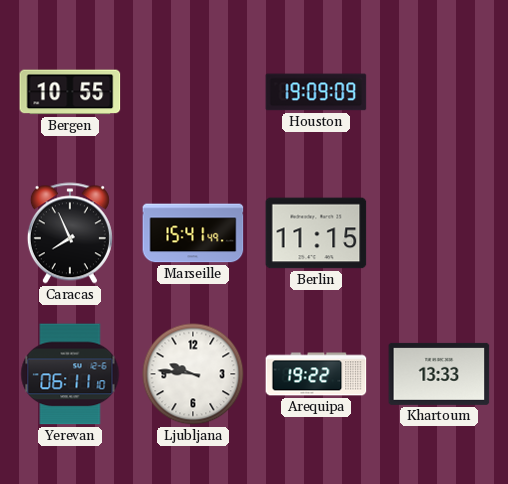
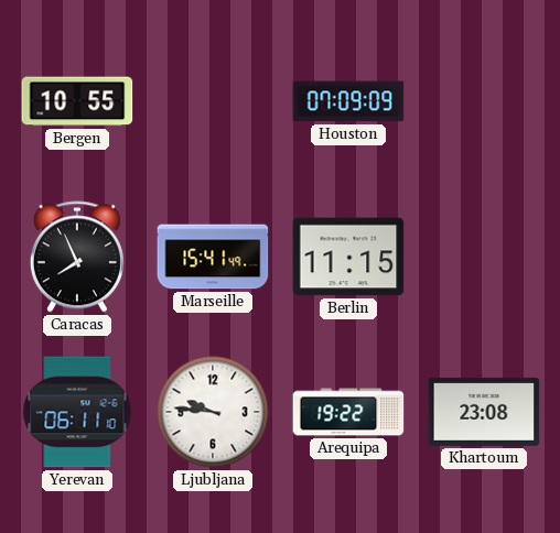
Houston: 19:09 -> 07:09 (348, 101)
Khartoum: 13:33 -> 23:08 (484, 412)
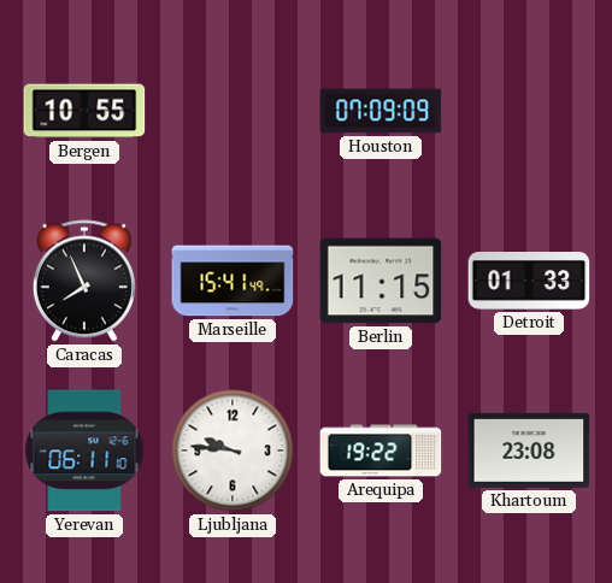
Detroit: none -> 01:33 (529, 282)
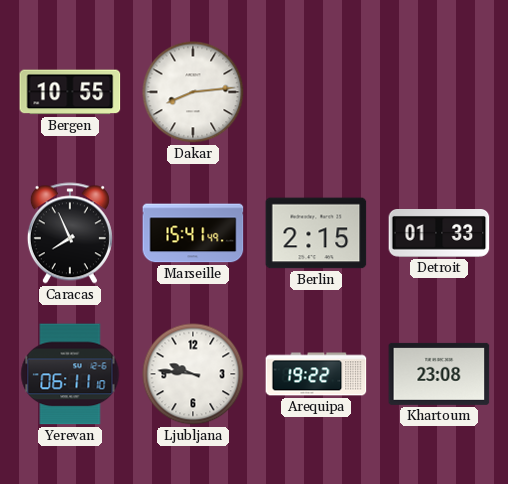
Dakar: none -> 8:14 (193, 92)
Houston: 07:09 -> none (381, 111)
Berlin: 11:15 -> 2:15 (316, 233)
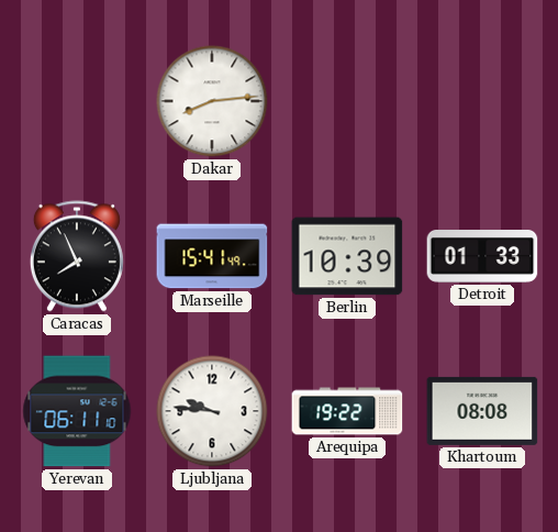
Bergen: 10:55 -> none (70, 92)
Berlin: 2:15 -> 10:39 (347, 256)
Khartoum: 23:08 -> 08:08 (482, 411)
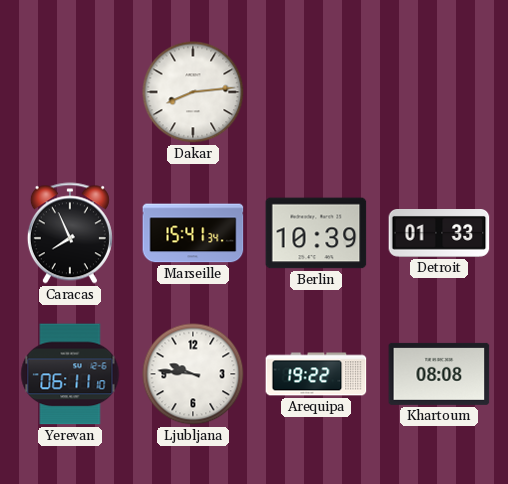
Marseille: 15:41:49 -> 15:41:34 (193, 233)
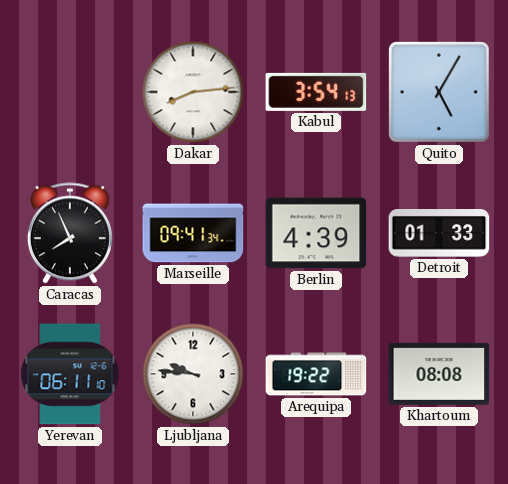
Kabul: none -> 3:54 (316, 92)
Quito: none -> 5:05 (440, 93)
Marseille: 15:41 -> 09:41 (193, 233)
Berlin: 10:39 -> 4:39 (316, 233)
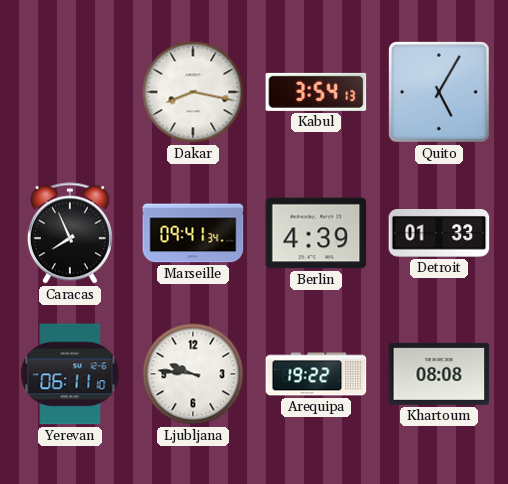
Dakar: 8:14 -> 8:17 (193, 92)
